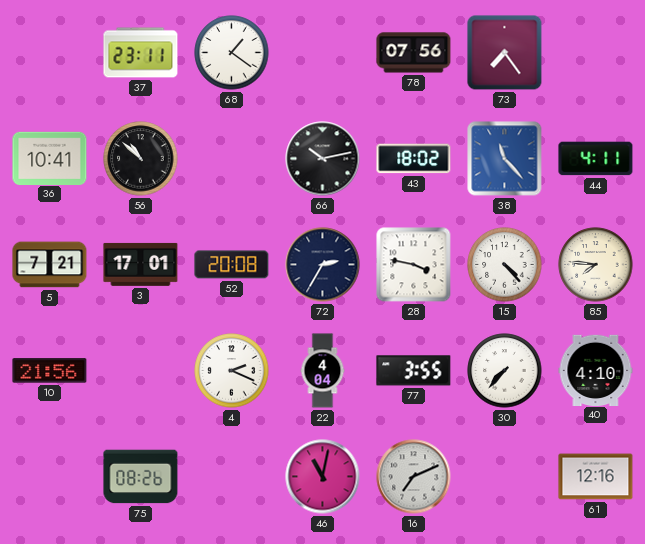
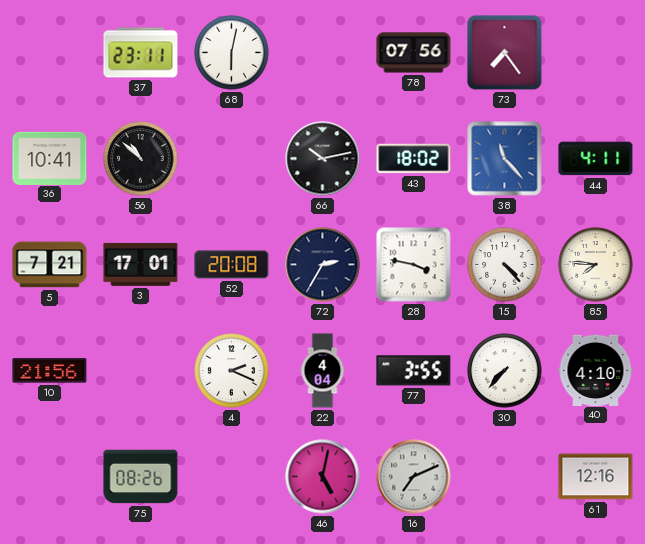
68: 1:21 -> 6:02 (232, 53)
46: 11:02 -> 5:02 (323, 477)
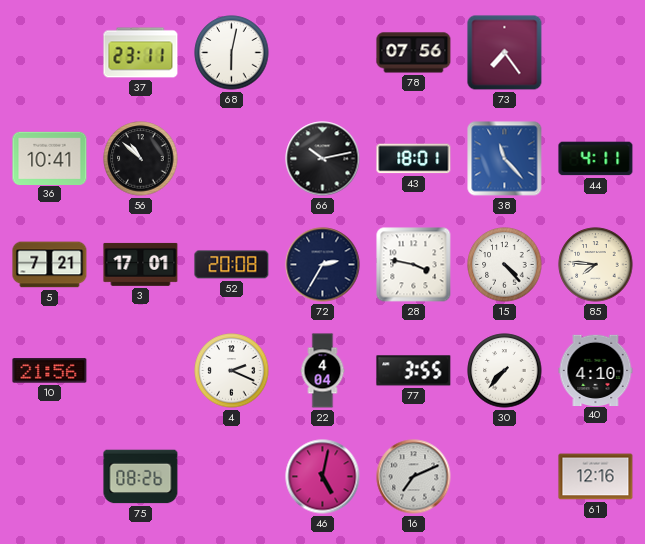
43: 18:02 -> 18:01 (414, 159)
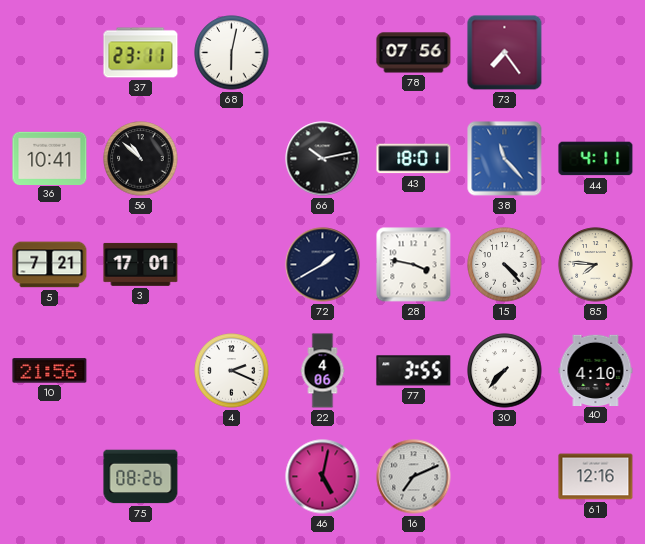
52: 20:08 -> none (232, 265)
72: 2:35 -> 1:40 (323, 265)
22: 4:04 -> 4:06 (323, 371)
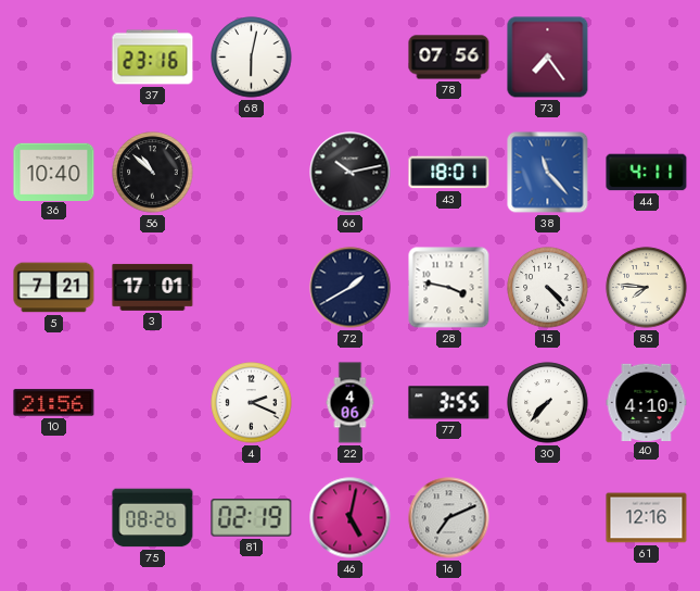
37: 23:11 -> 23:16 (153, 58)
36: 10:41 -> 10:40 (54, 172)
81: none -> 02:19 (252, 518)
